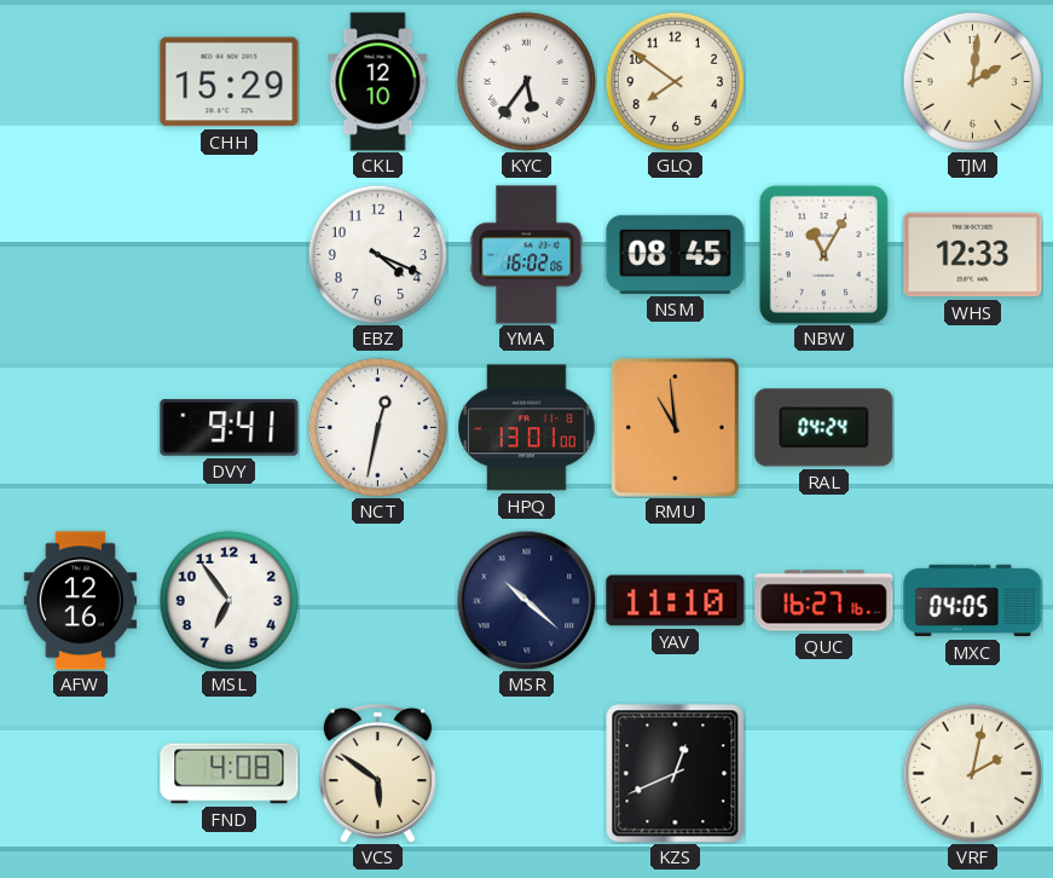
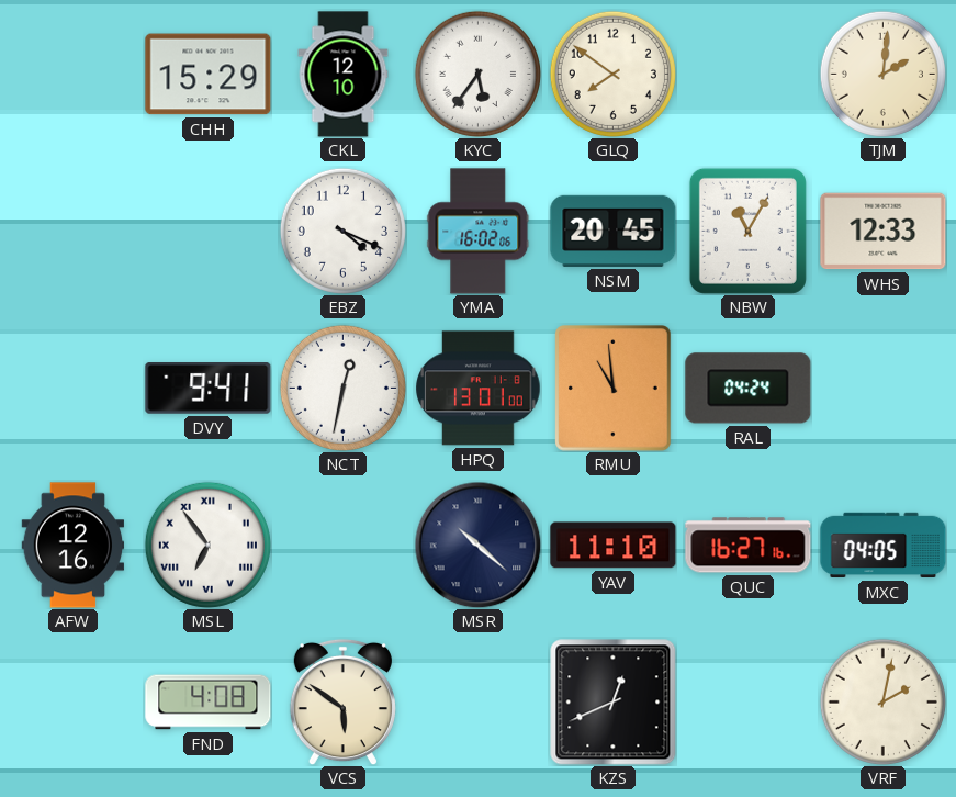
NSM: 08:45 -> 20:45 (614, 231)
MSL numerals: Arabic -> Roman (207, 545)
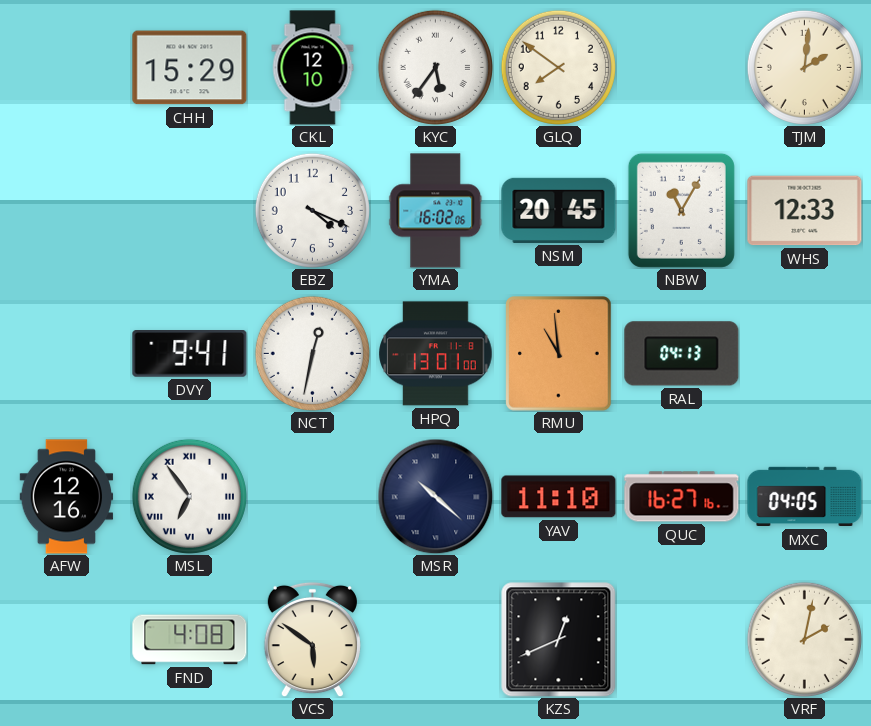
RAL: 04:24 -> 04:13 (682, 354)
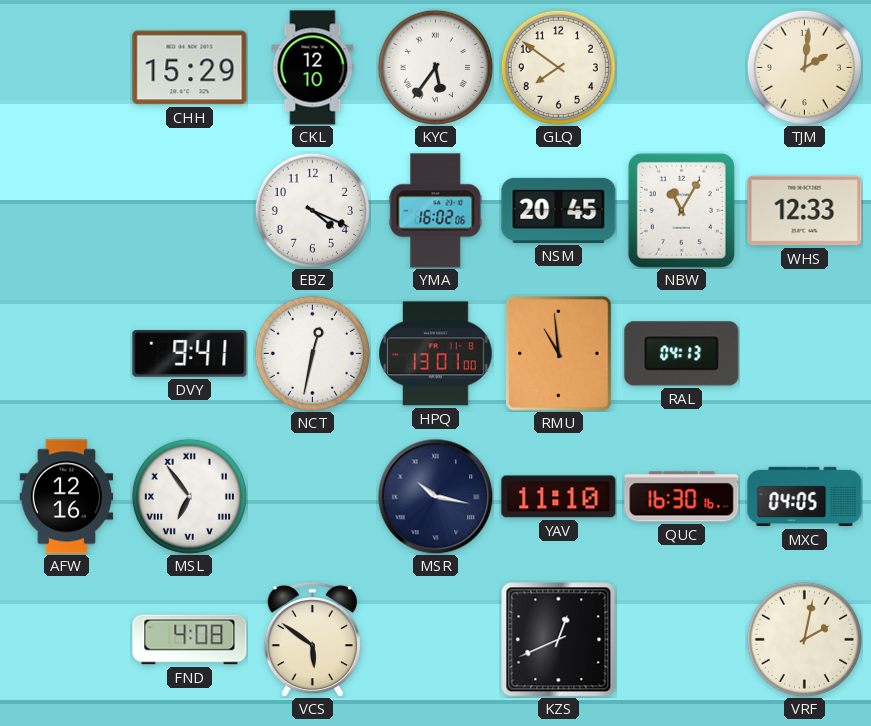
MSR: 10:22 -> 10:17 (435, 496)
QUC: 16:27 -> 16:30 (682, 497)
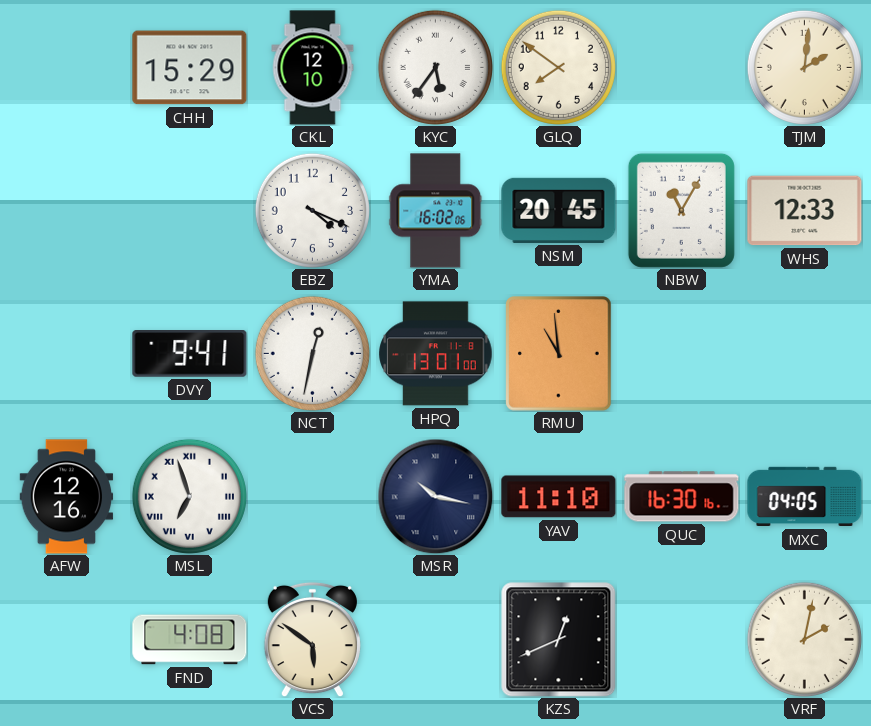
RAL: 04:13 -> none (682, 354)
MSL: 6:54 -> 6:57 (189, 496)
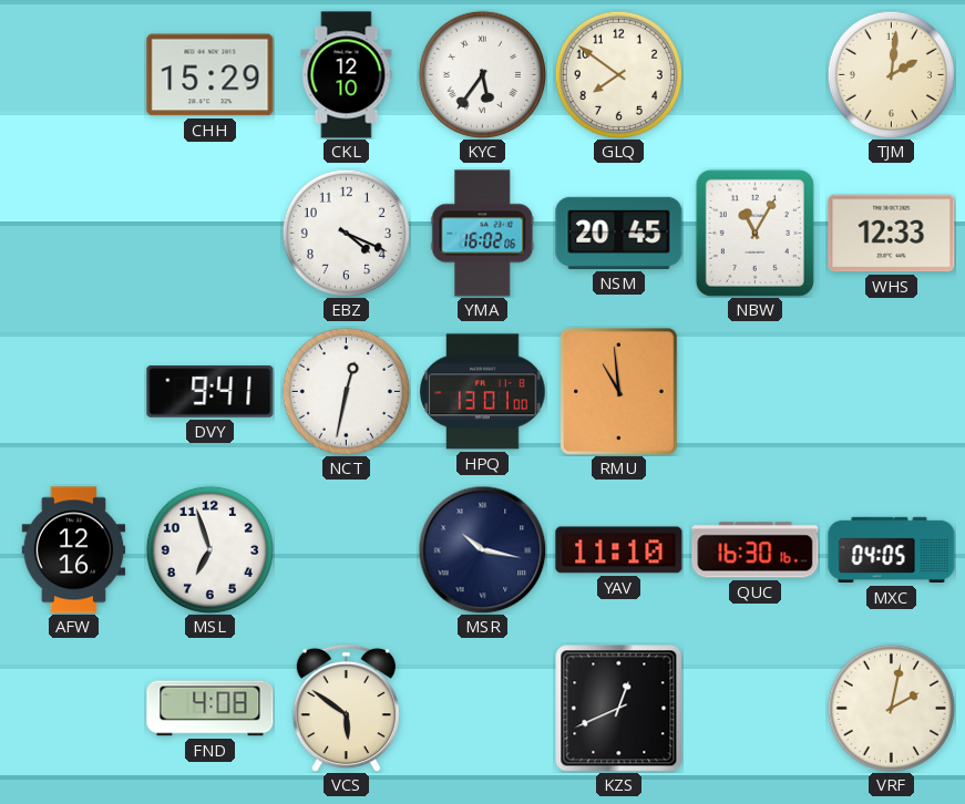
MSL numerals: Roman -> Arabic (209, 549)
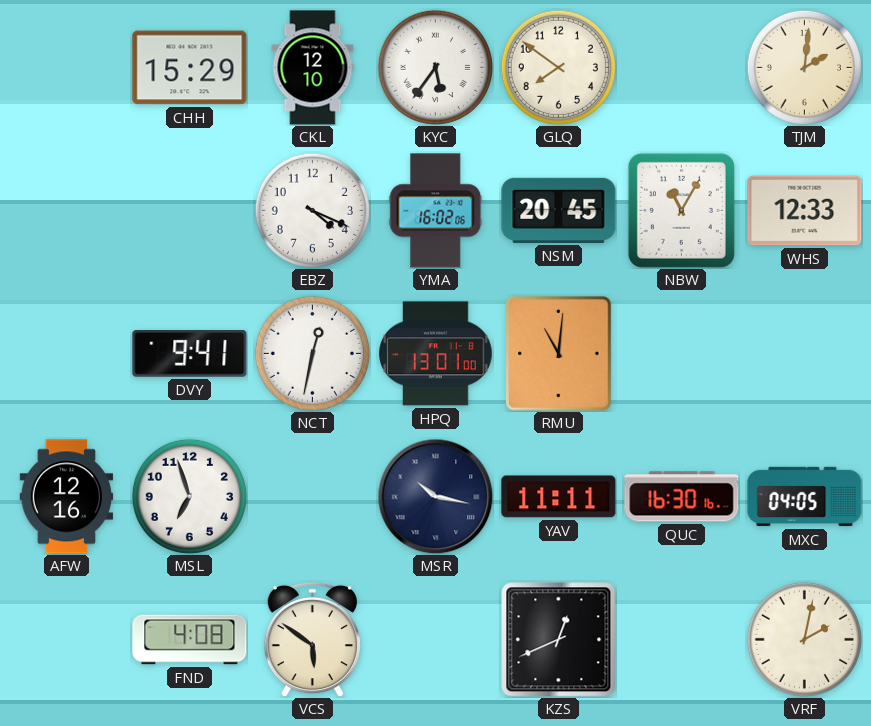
RMU: 10:59 -> 11:01 (559, 354)
YAV: 11:10 -> 11:11 (559, 497)
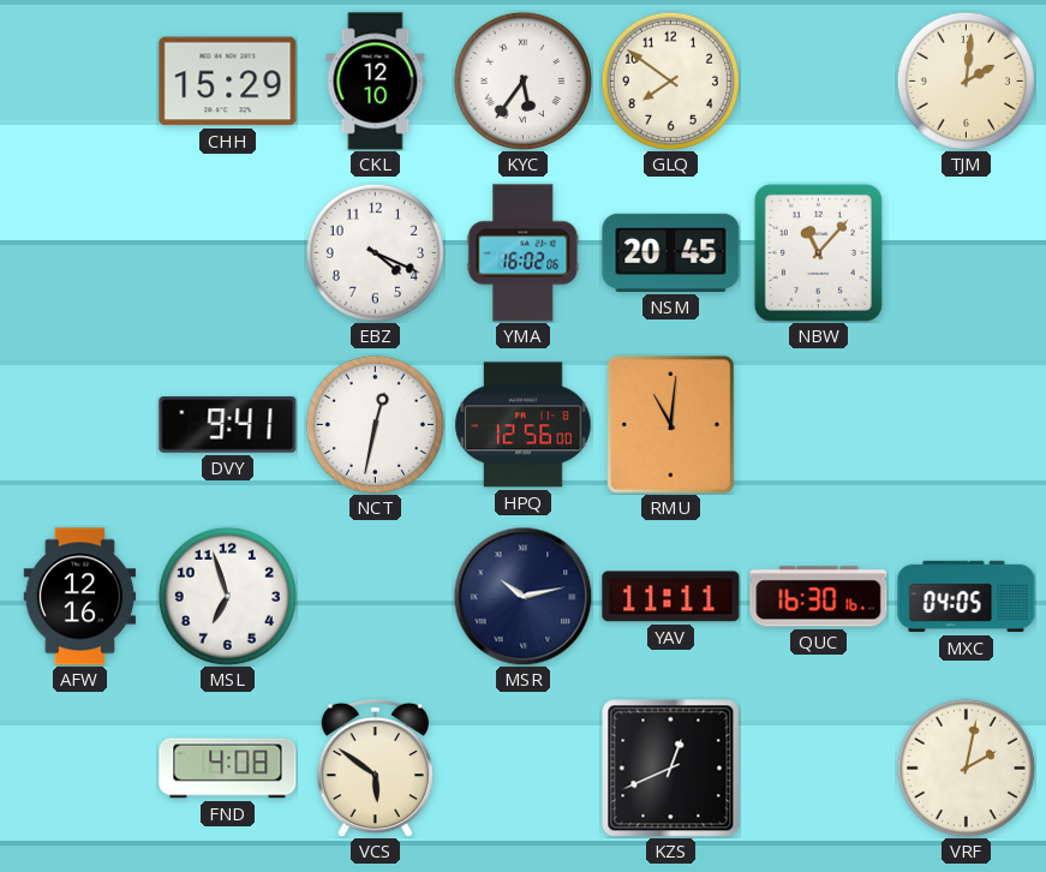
NBW: 11:05 -> 11:07 (818, 252)
WHS: 12:33 -> none (805, 211)
HPQ: 13:01 -> 12:56 (524, 425)
MSR: 10:17 -> 10:13 (522, 596)
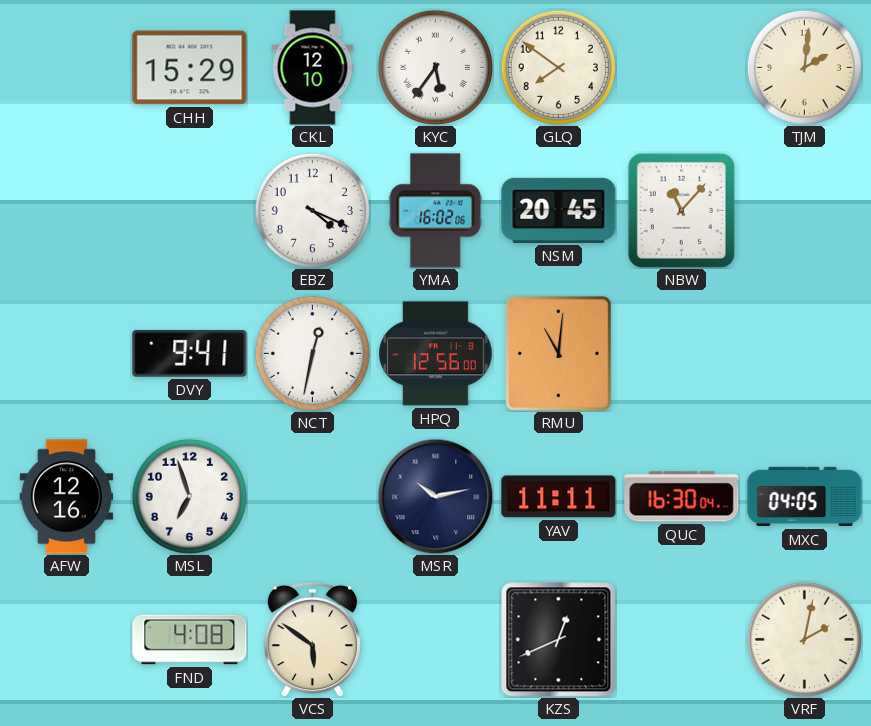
QUC: 16:30:16 -> 16:30:04 (682, 497)
